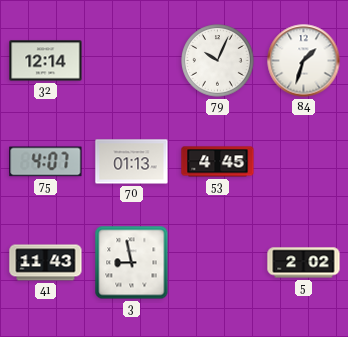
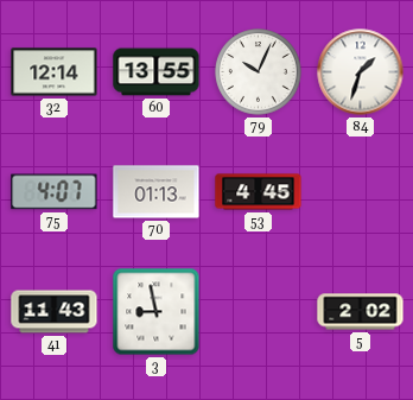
60: none -> 13:55 (157, 72)
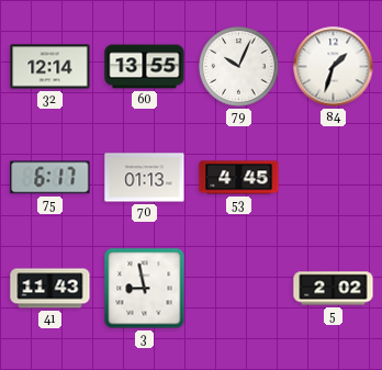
75: 4:07 -> 6:17 (50, 178)
